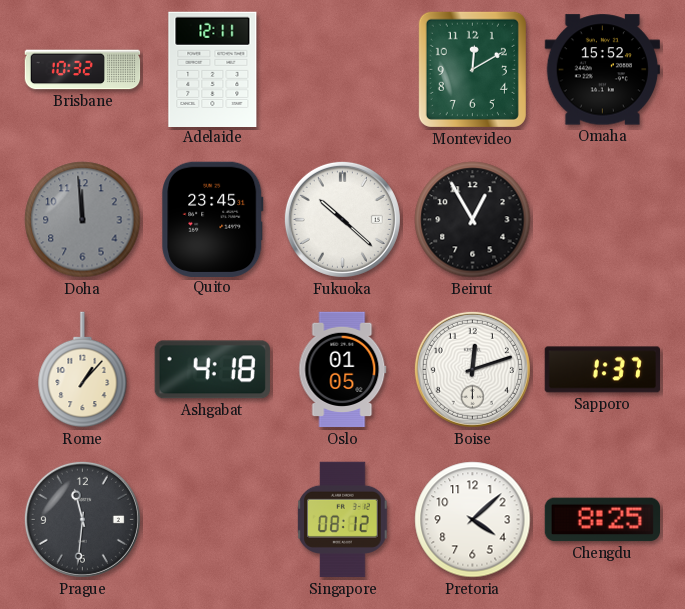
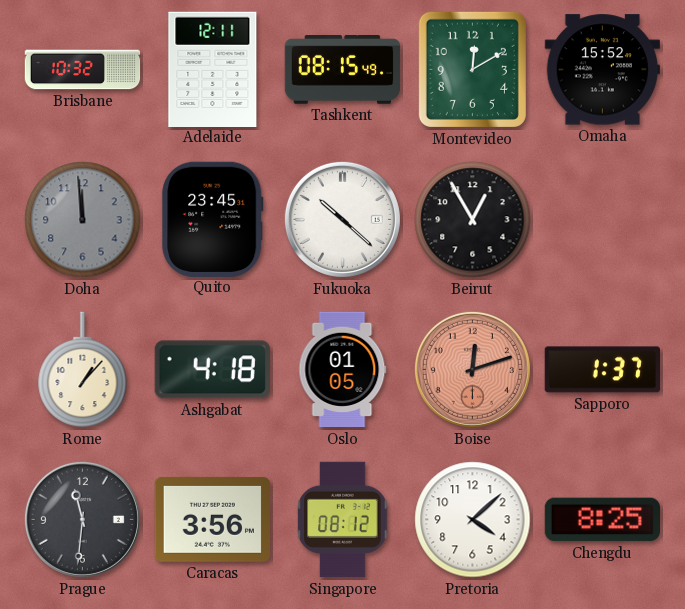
Tashkent: none -> 08:15 (343, 70)
Boise dial: white -> salmon (472, 369)
Caracas: none -> 3:56 (212, 519)
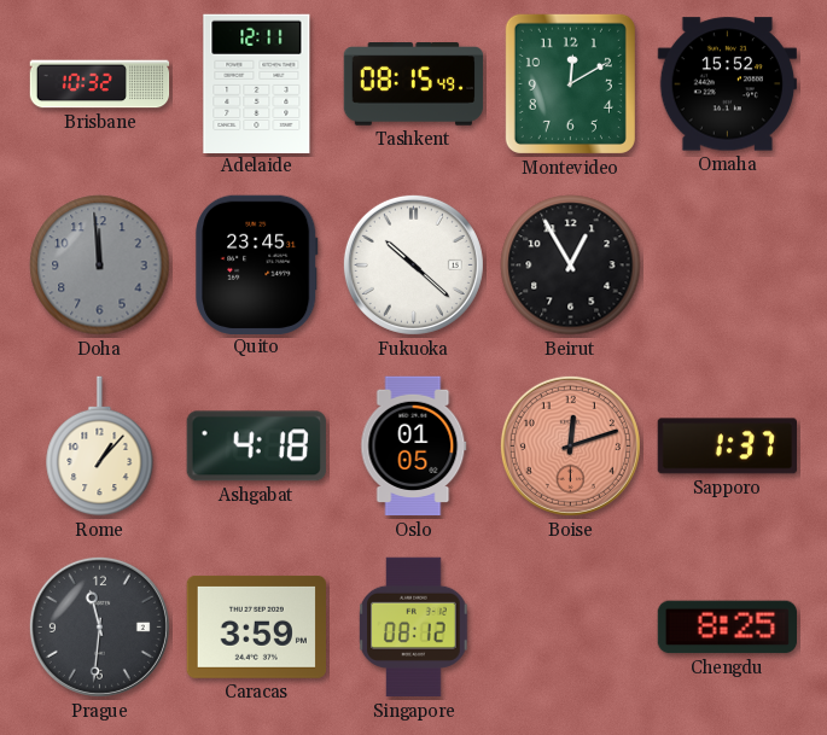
Caracas: 3:56 -> 3:59 (256, 626)
Pretoria: 4:08 -> none (473, 520)
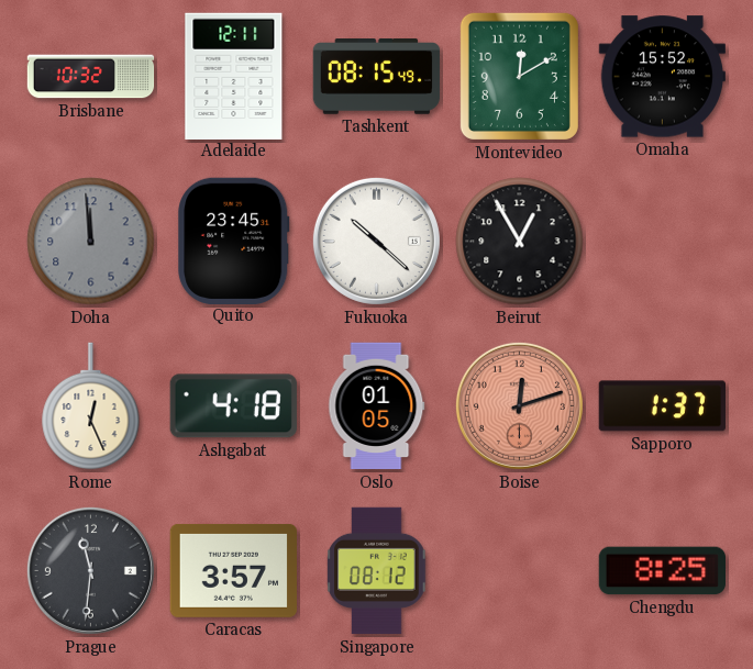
Rome: 1:07 -> 12:26 (91, 406)
Caracas: 3:59 -> 3:57 (233, 570)
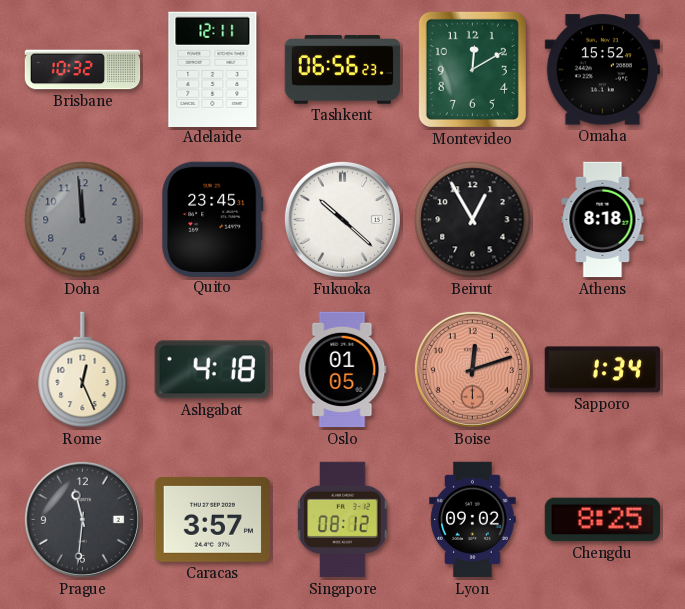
Tashkent: 08:15 -> 06:56 (343, 70)
Athens: none -> 8:18 (603, 220)
Sapporo: 1:37 -> 1:34 (602, 370)
Lyon: none -> 09:02 (473, 520)
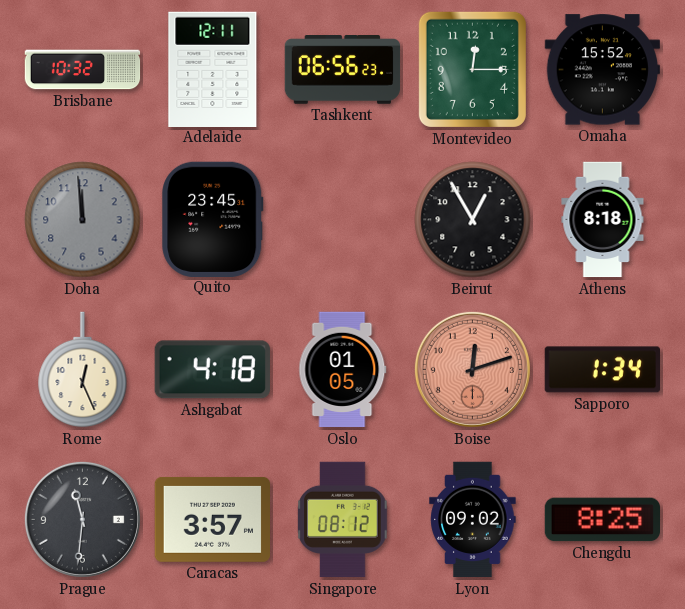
Montevideo: 12:10 -> 12:15 (472, 69)
Fukuoka: 10:22 -> none (342, 219)
